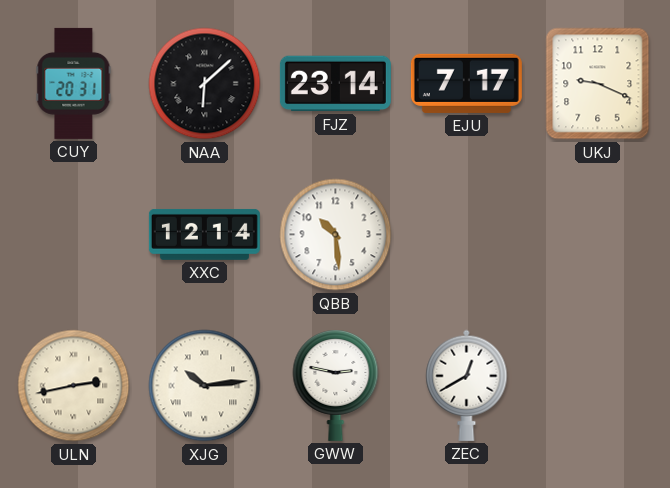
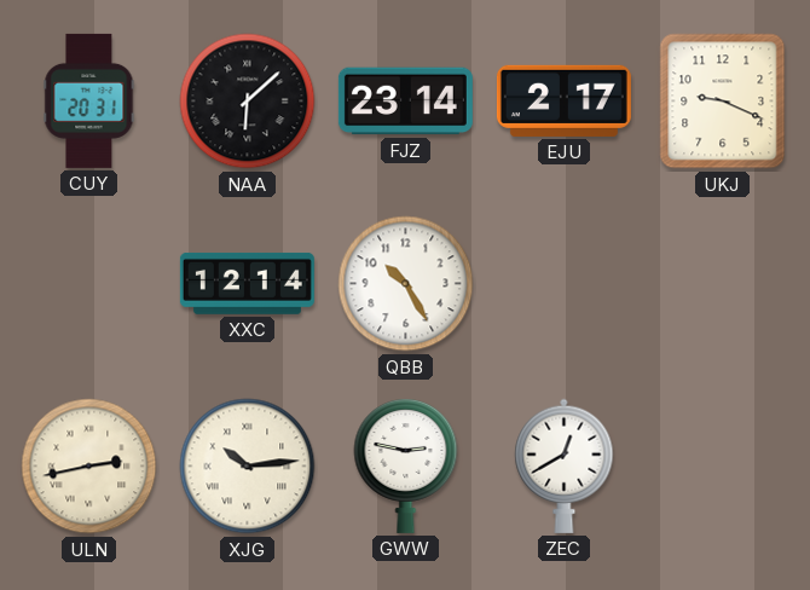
EJU: 7:17 -> 2:17 (563, 100)
QBB: 10:29 -> 10:25 (406, 284)
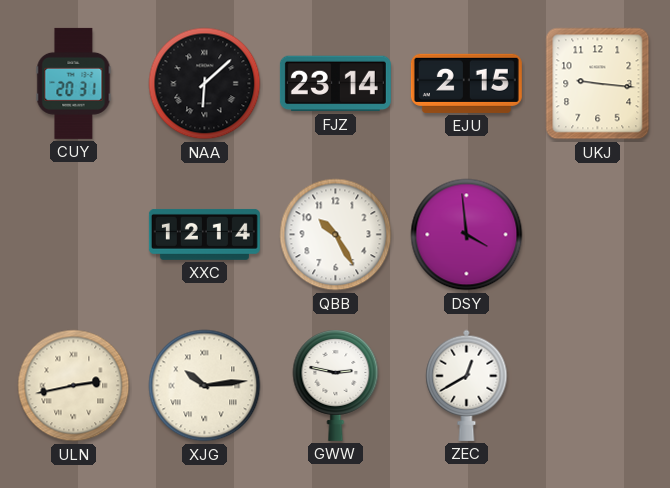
EJU: 2:17 -> 2:15 (466, 83)
UKJ: 9:19 -> 9:16 (598, 84)
DSY: none -> 3:59 (467, 235)
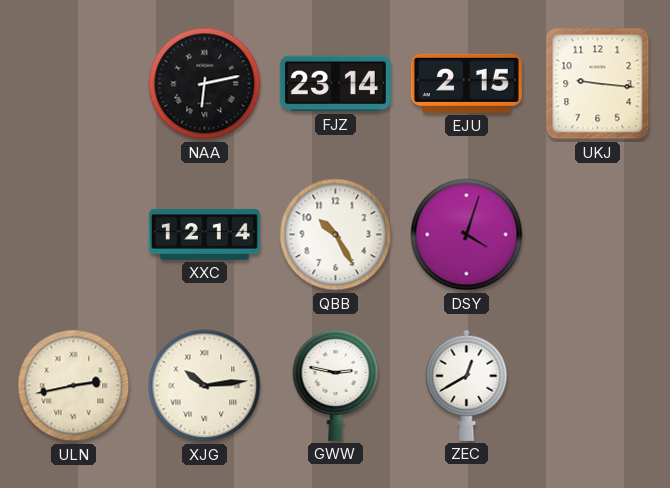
CUY: 20:31 -> none (74, 83)
NAA: 6:08 -> 6:13 (205, 84)
DSY: 3:59 -> 4:03 (467, 235)
